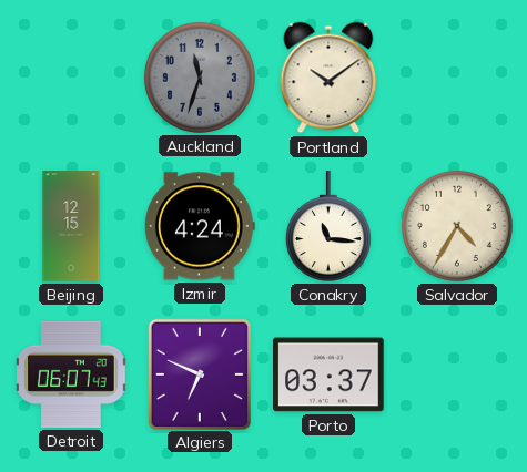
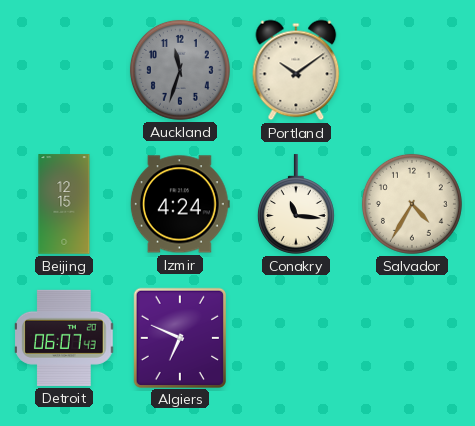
Porto: 03:37 -> none (328, 374)
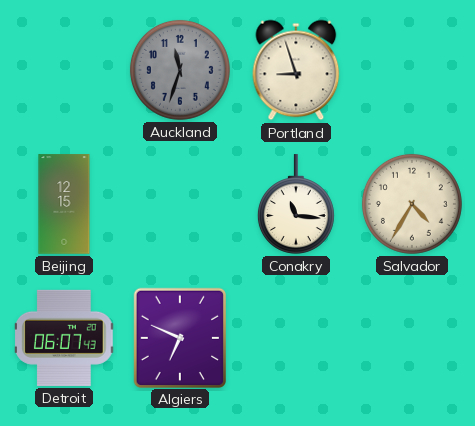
Portland: 10:09 -> 8:57 (296, 70)
Izmir: 4:24 -> none (180, 204)
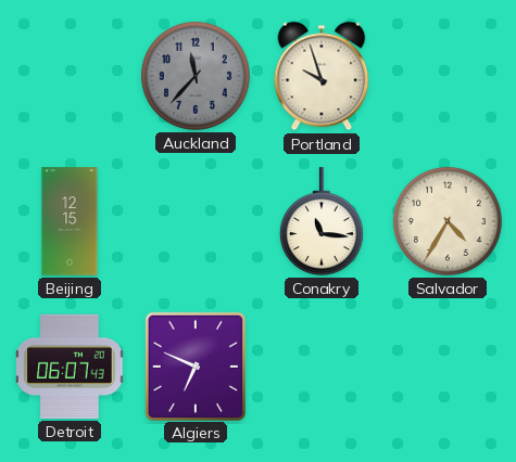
Auckland: 11:33 -> 11:37 (196, 76)
Portland: 8:57 -> 9:57 (322, 76)
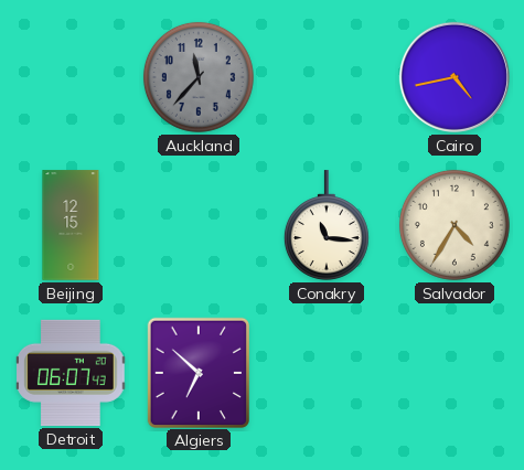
Portland: 9:57 -> none (322, 76)
Cairo: none -> 4:43 (455, 77)
Algiers: 6:49 -> 6:52 (197, 372)
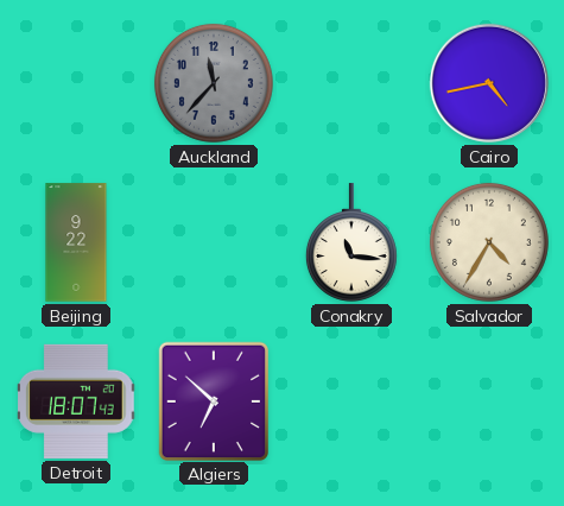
Beijing: 12:15 -> 9:22 (76, 242)
Detroit: 06:07 -> 18:07 (76, 401)
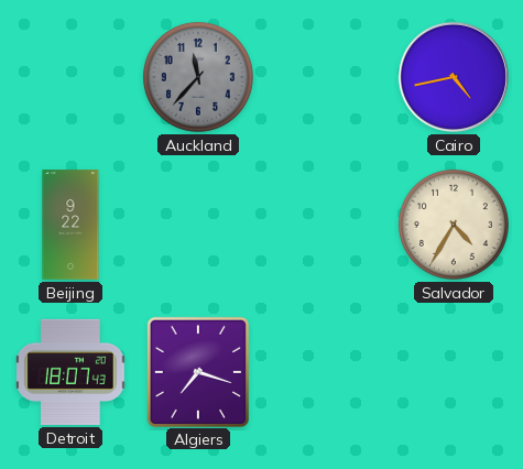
Conakry: 11:16 -> none (351, 242)
Algiers: 6:52 -> 7:18 (197, 371)
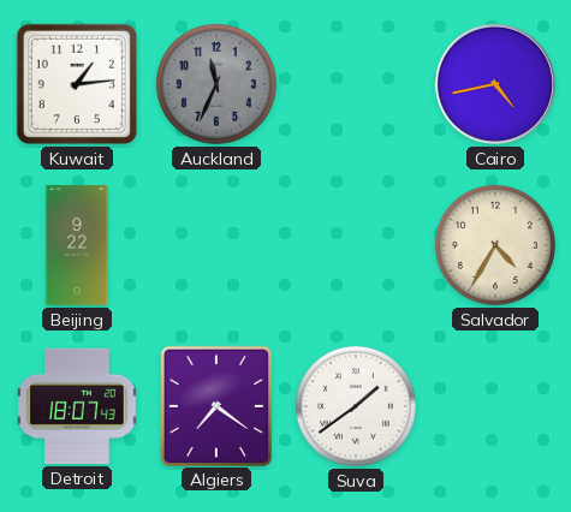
Kuwait: none -> 1:14 (77, 84)
Auckland: 11:37 -> 11:34 (216, 84)
Algiers: 7:18 -> 7:21 (215, 405)
Suva: none -> 1:39 (356, 406)
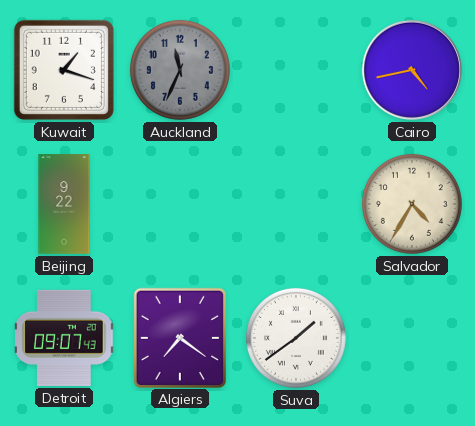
Kuwait: 1:14 -> 1:18 (64, 70)
Detroit: 18:07 -> 09:07 (64, 338)
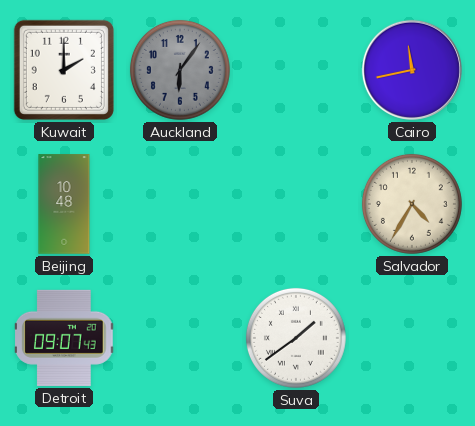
Kuwait: 1:18 -> 2:00 (64, 70)
Auckland: 11:34 -> 6:06 (180, 70)
Cairo: 4:43 -> 11:43 (412, 70)
Beijing: 9:22 -> 10:48 (64, 204)
Algiers: 7:21 -> none (179, 337)
